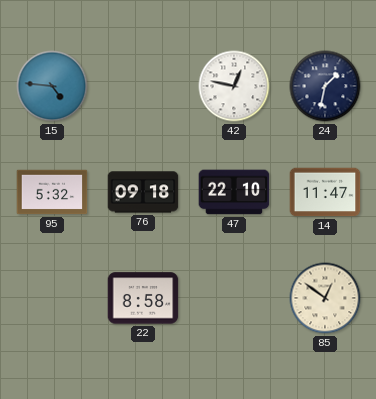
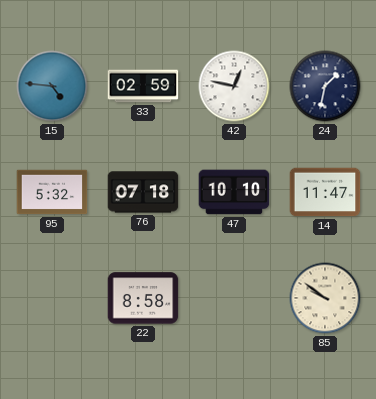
33: none -> 02:59 (143, 86)
76: 09:18 -> 07:18 (143, 192)
47: 22:10 -> 10:10 (234, 192)
85: 12:51 -> 9:51 (325, 298)
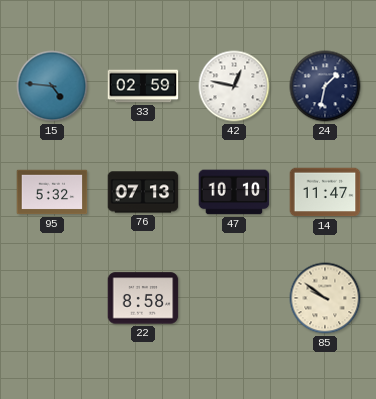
76: 07:18 -> 07:13 (143, 192)
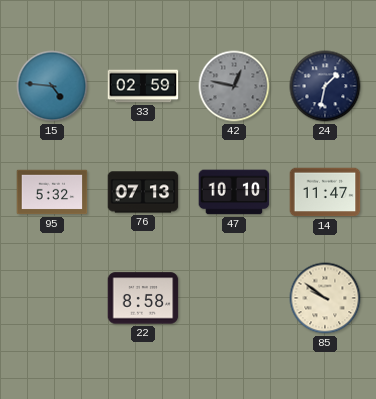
42 dial: white -> grey (234, 86)
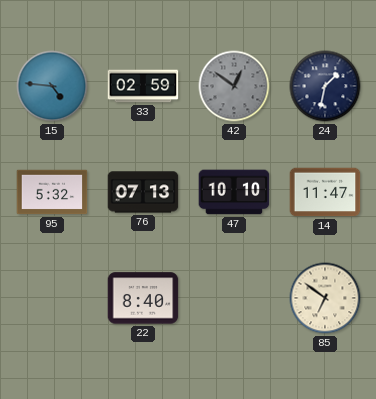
42: 12:47 -> 12:51 (234, 86)
22: 8:58 -> 8:40 (143, 298)
85: 9:51 -> 6:51 (325, 298)
